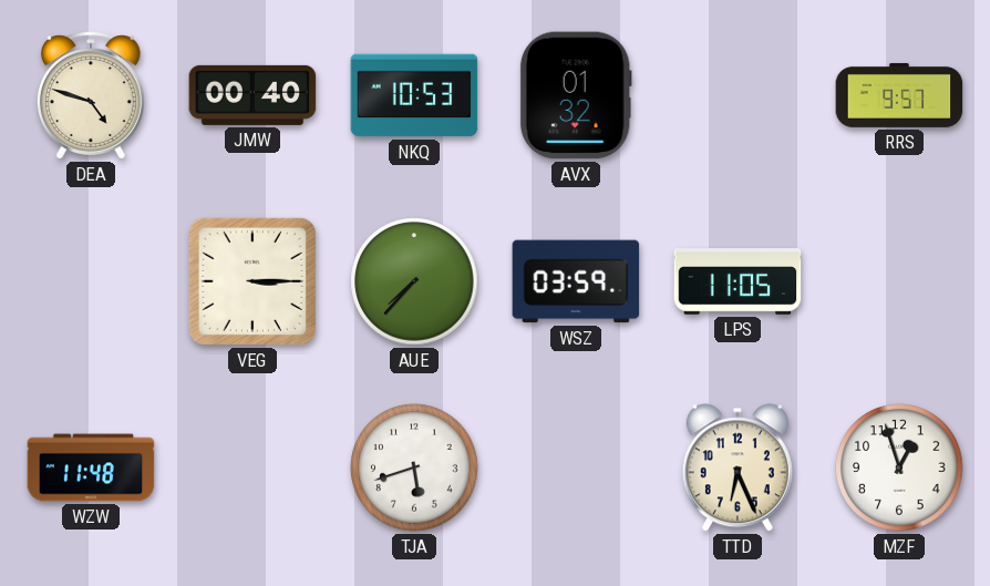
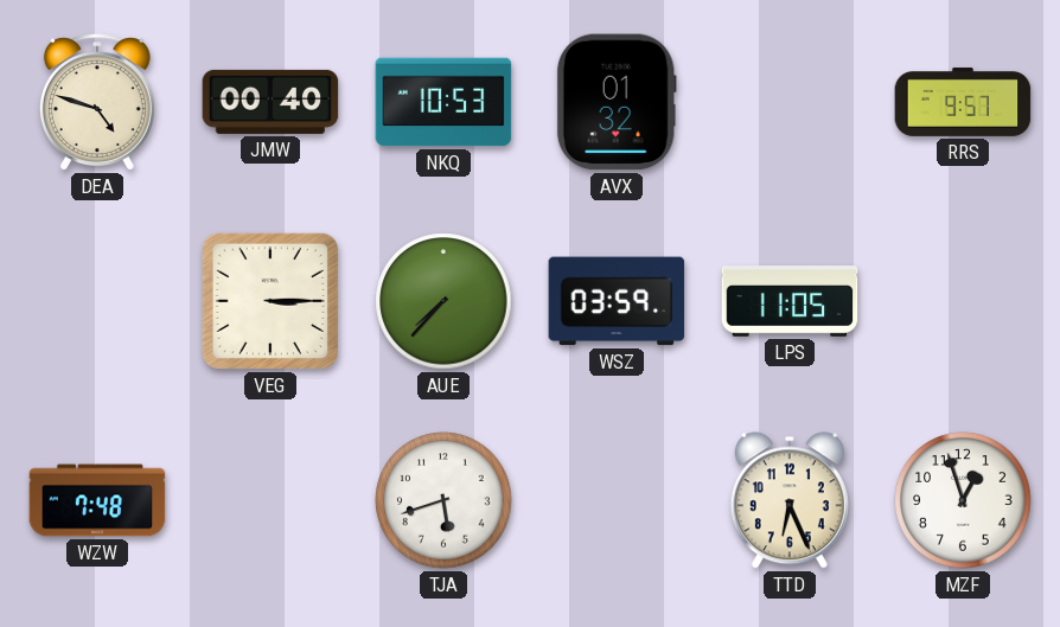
WZW: 11:48 -> 7:48 (97, 500)
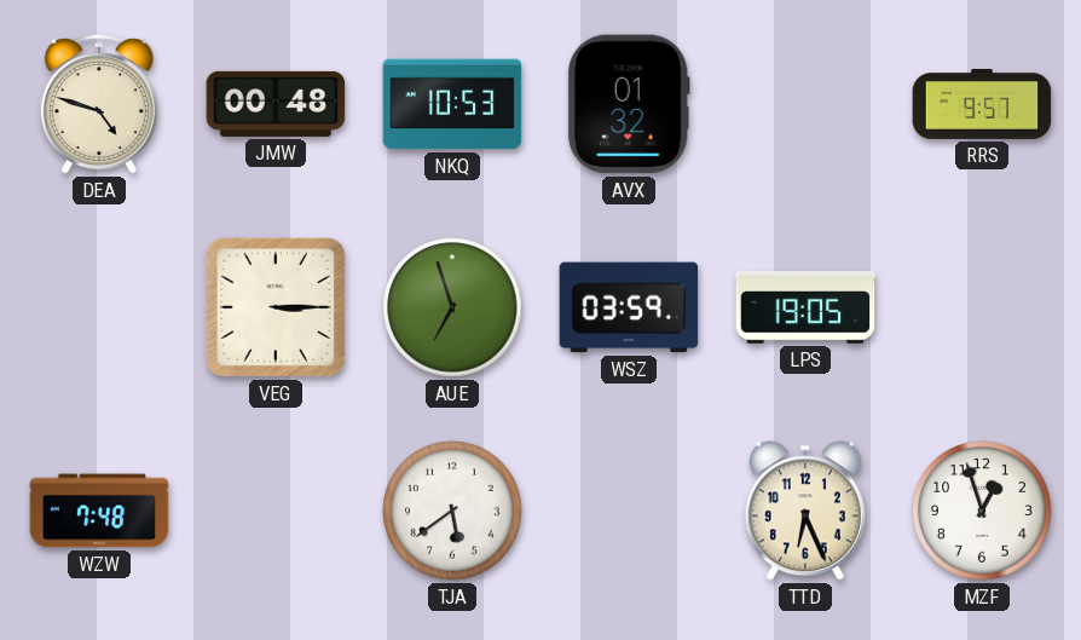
JMW: 00:40 -> 00:48 (276, 104)
AUE: 7:37 -> 6:57 (452, 307)
LPS: 11:05 -> 19:05 (805, 307)
TJA: 5:42 -> 5:39 (452, 511)
